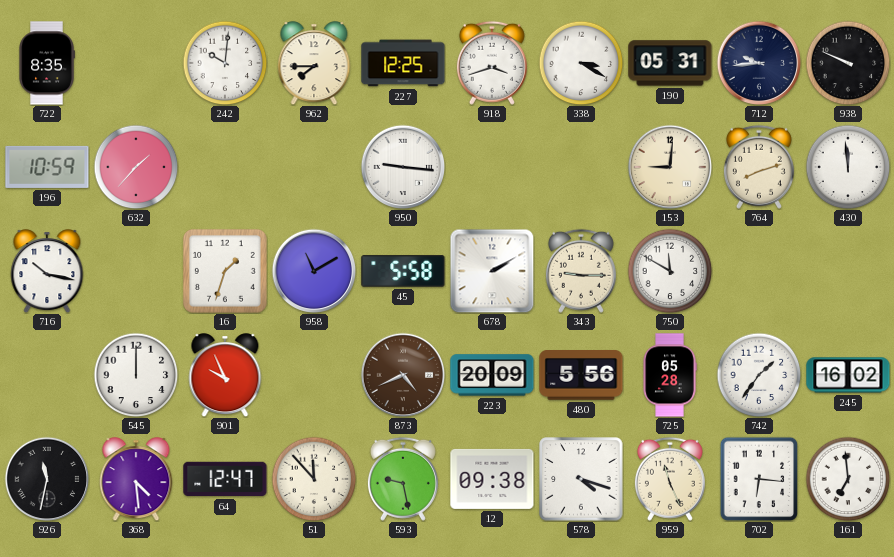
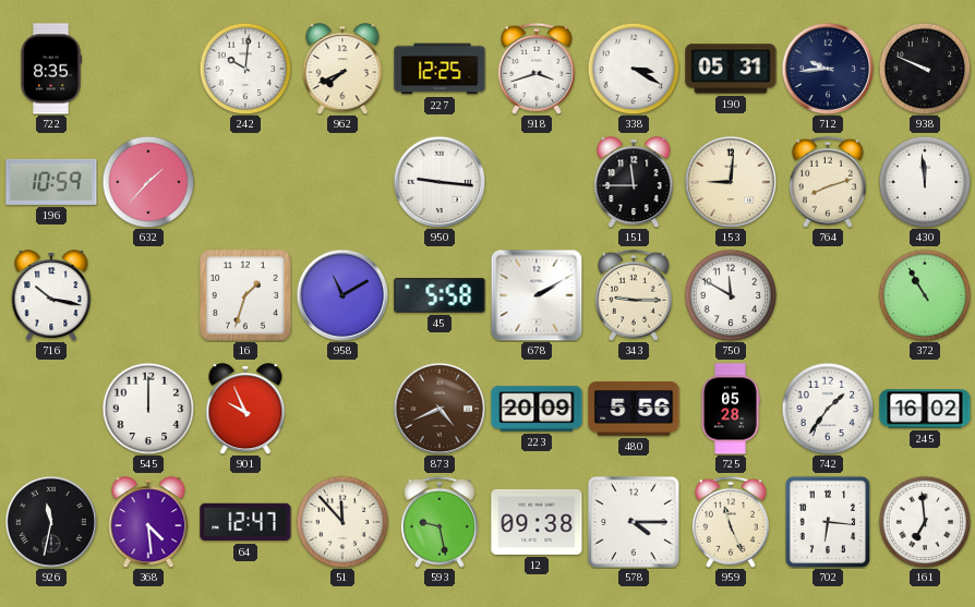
962: 7:45 -> 7:41 (342, 69)
151: none -> 11:45 (634, 182)
372: none -> 10:55 (925, 295)
578: 4:18 -> 4:15 (634, 522)
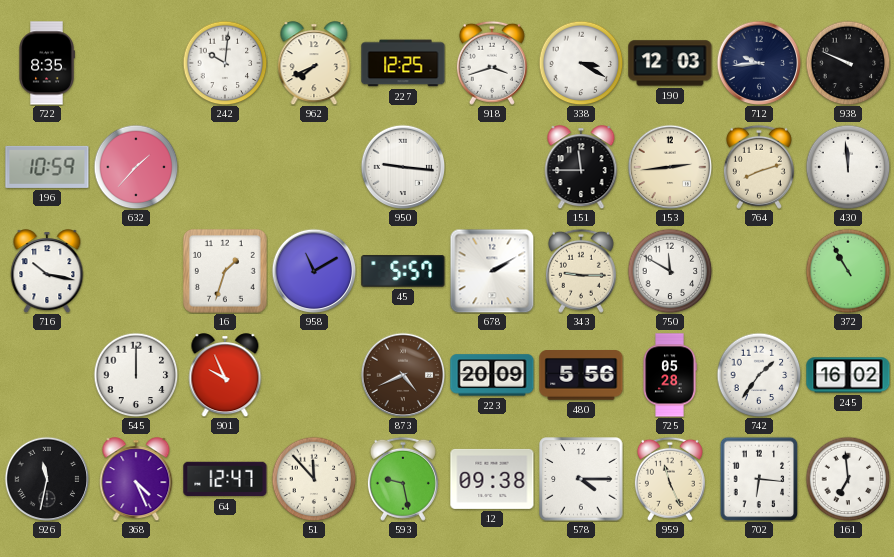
190: 05:31 -> 12:03 (670, 63)
153: 9:01 -> 2:44 (670, 167)
45: 5:58 -> 5:57 (403, 271)
368: 4:29 -> 4:26 (136, 479)
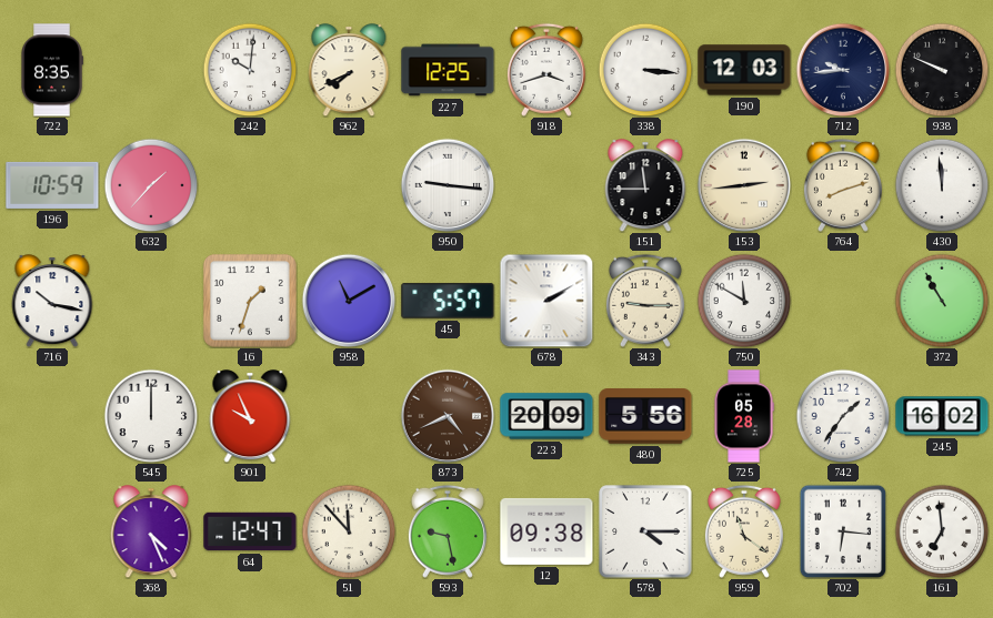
338: 3:20 -> 3:16 (645, 70)
926: 11:32 -> none (47, 479)
959: 11:26 -> 11:21 (744, 531)
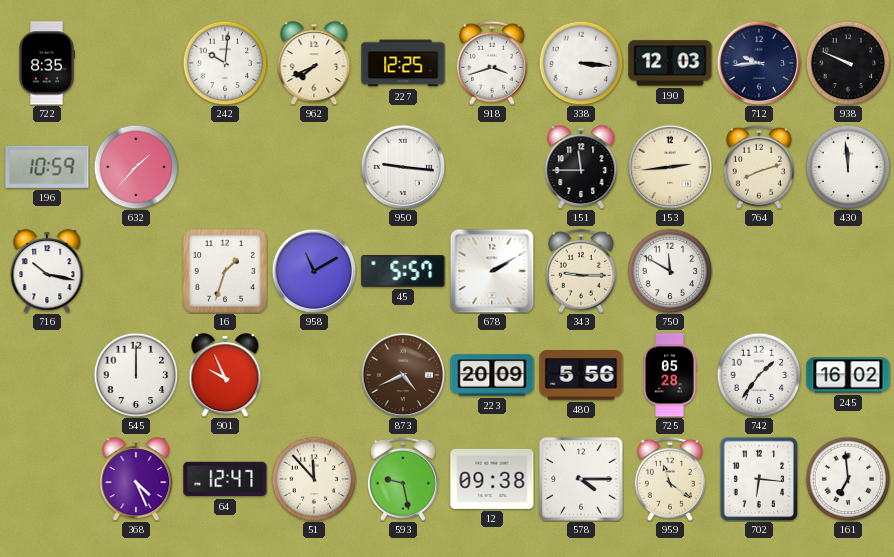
372: 10:55 -> none (942, 301)
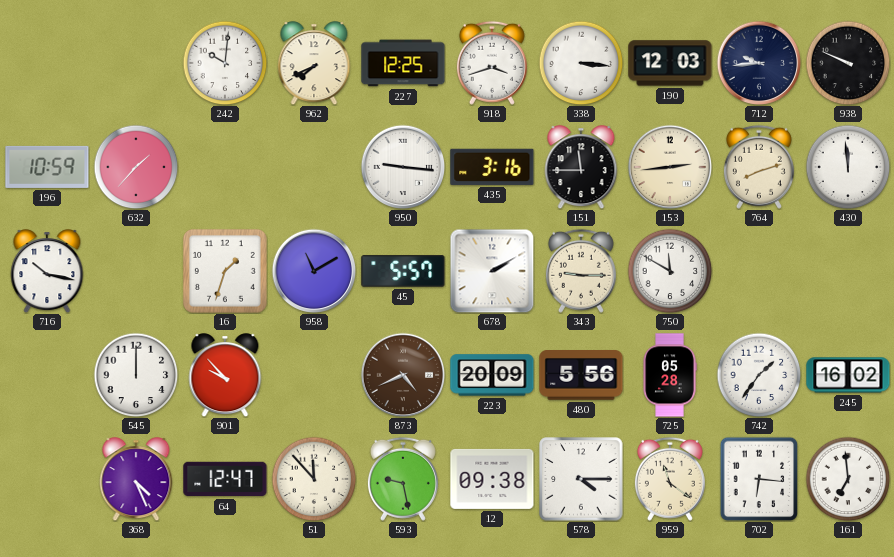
722: 8:35 -> none (47, 63)
435: none -> 3:16 (492, 167)
901: 9:56 -> 9:53 (225, 375)
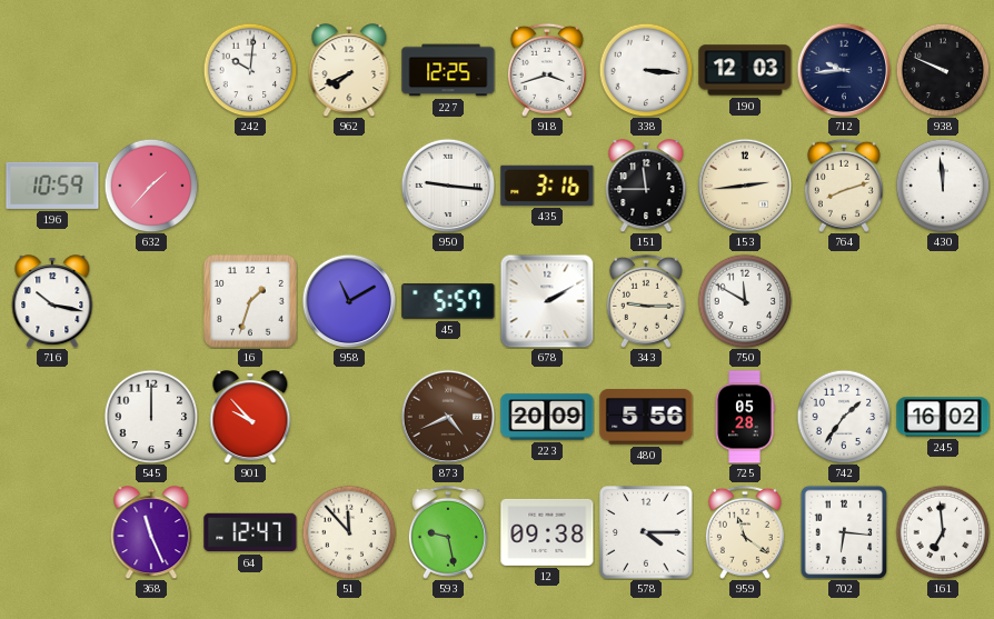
368: 4:26 -> 11:26 (151, 532)
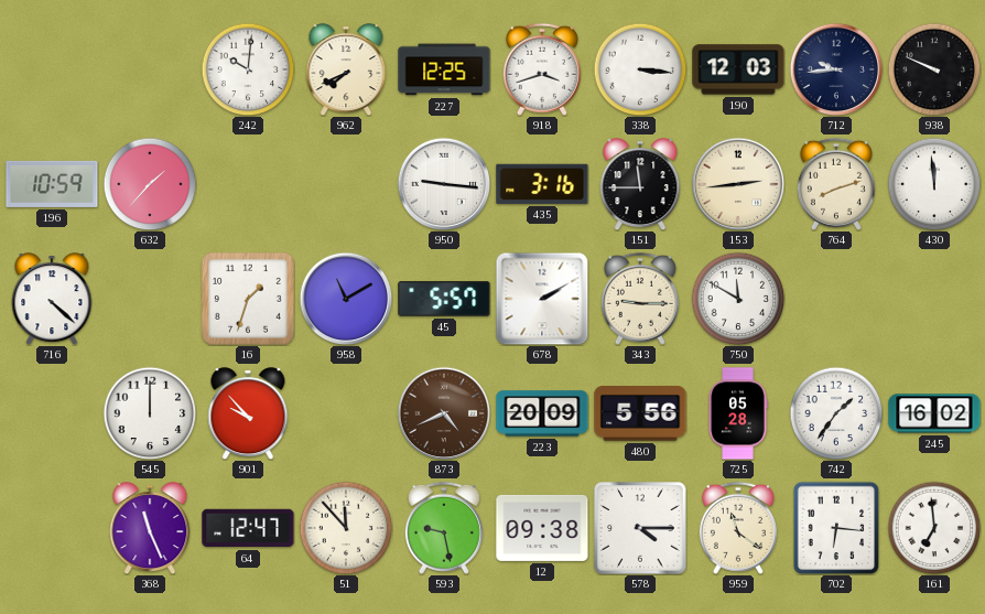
716: 10:17 -> 4:22 (52, 299)
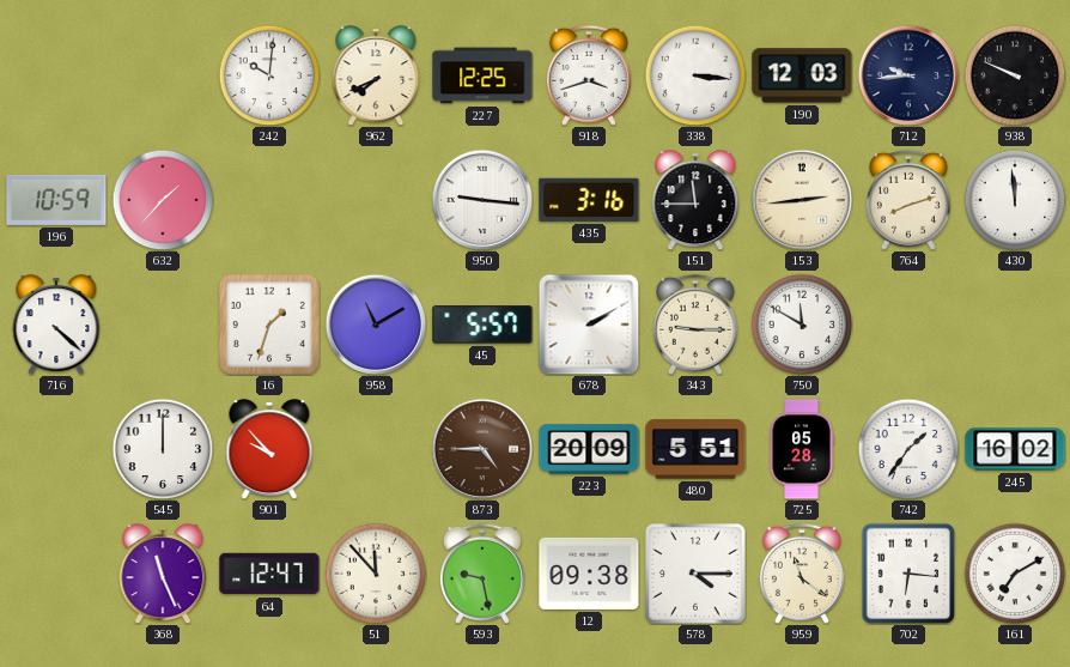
873: 4:41 -> 4:45 (482, 449)
480: 5:56 -> 5:51 (695, 449)
161: 6:59 -> 7:10 (1015, 574)
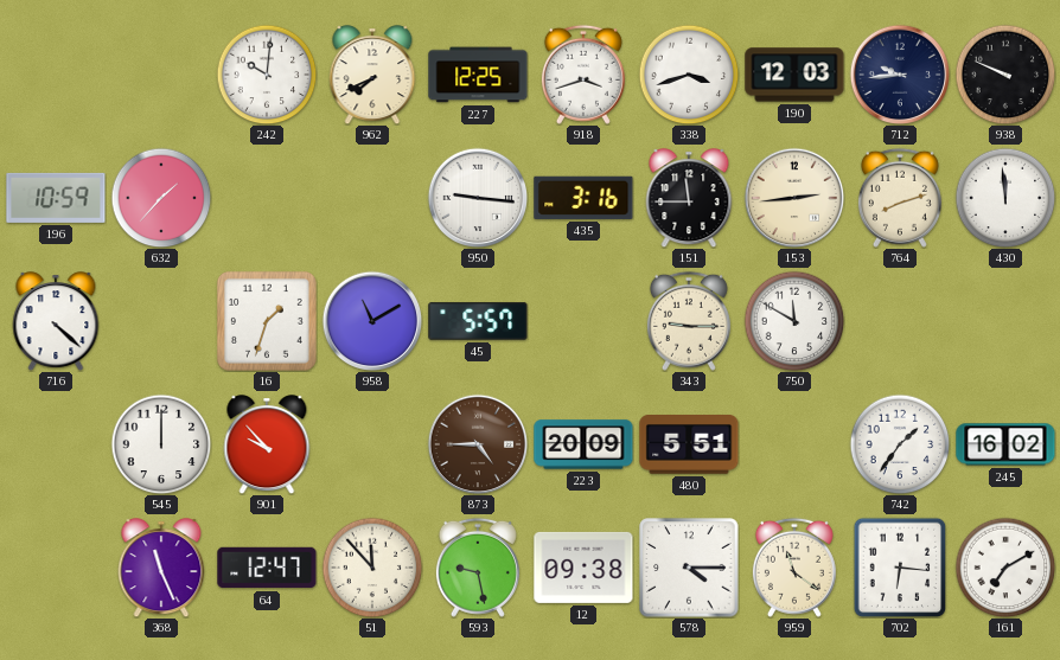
338: 3:16 -> 3:42 (689, 75)
678: 2:10 -> none (589, 325)
725: 05:28 -> none (802, 449)
